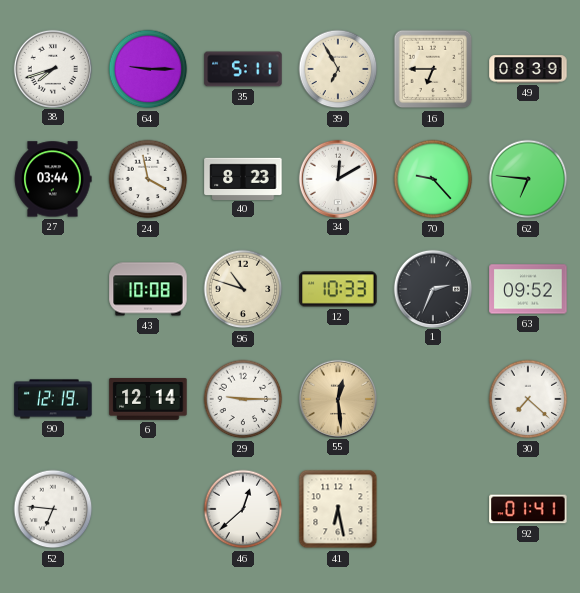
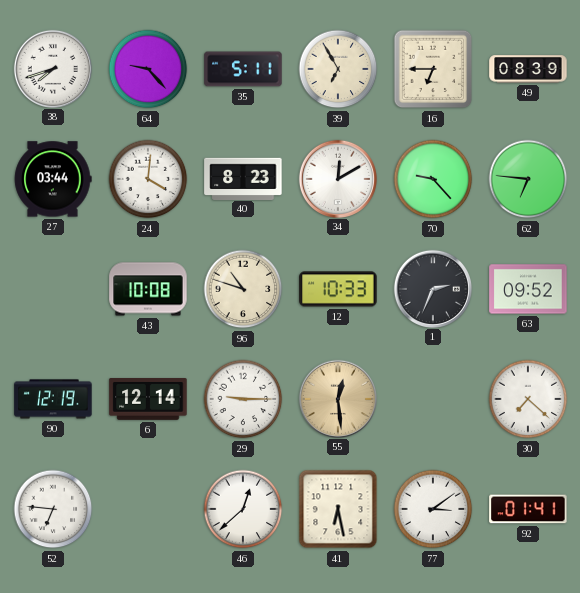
64: 9:15 -> 9:23 (148, 69)
24: 3:58 -> 4:01 (148, 179)
77: none -> 3:09 (433, 509)
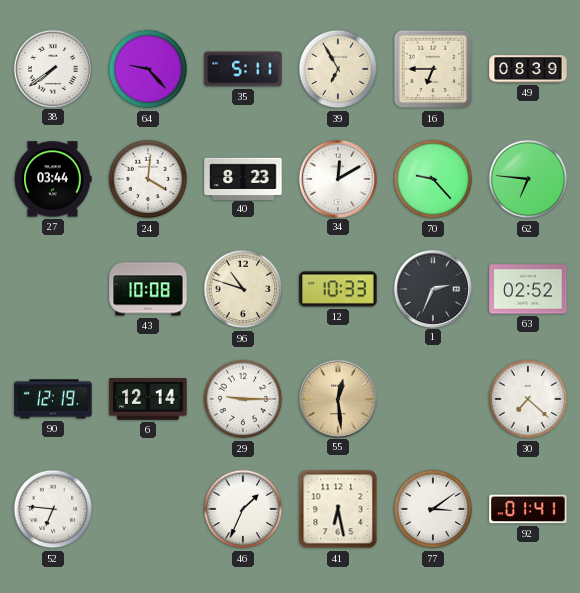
38: 7:42 -> 7:39 (52, 68)
63: 09:52 -> 02:52 (528, 289)
46: 12:38 -> 1:34 (243, 509)
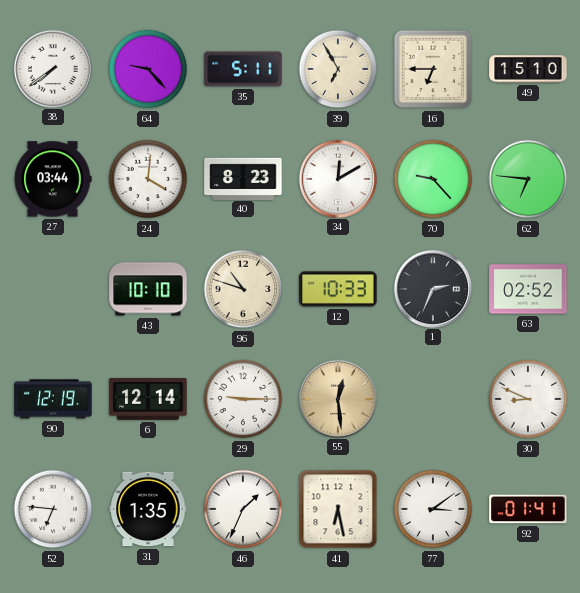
49: 08:39 -> 15:10 (528, 69)
43: 10:08 -> 10:10 (148, 289)
30: 7:22 -> 8:49 (528, 399)
31: none -> 1:35 (148, 509)
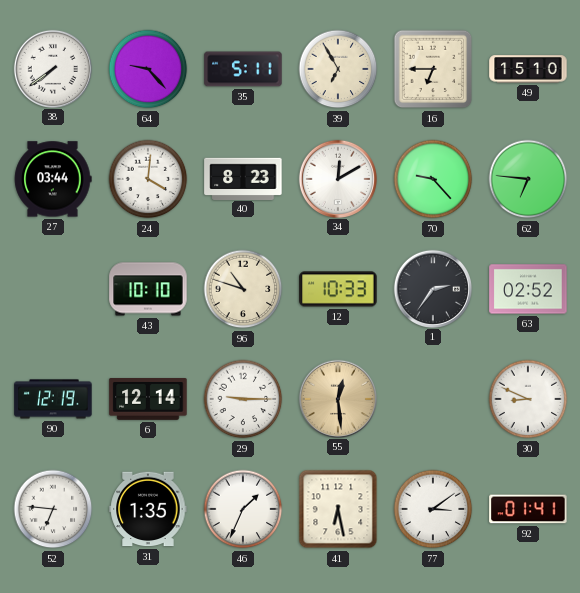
1: 2:34 -> 2:36 (432, 288)
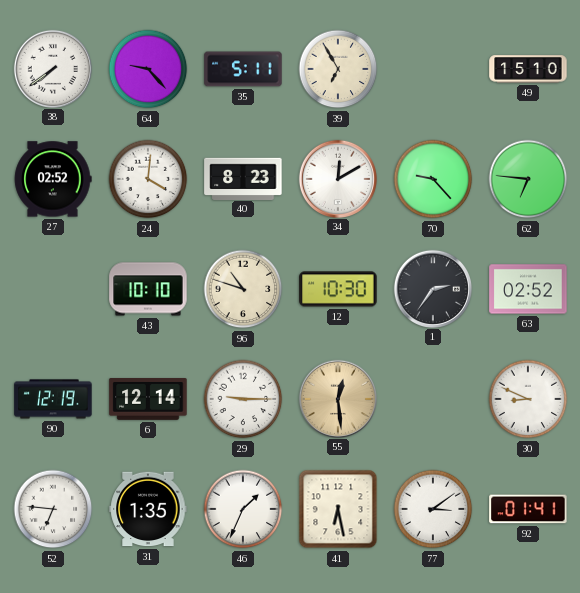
16: 6:45 -> none (433, 69)
27: 03:44 -> 02:52 (53, 179)
12: 10:33 -> 10:30 (338, 289)
